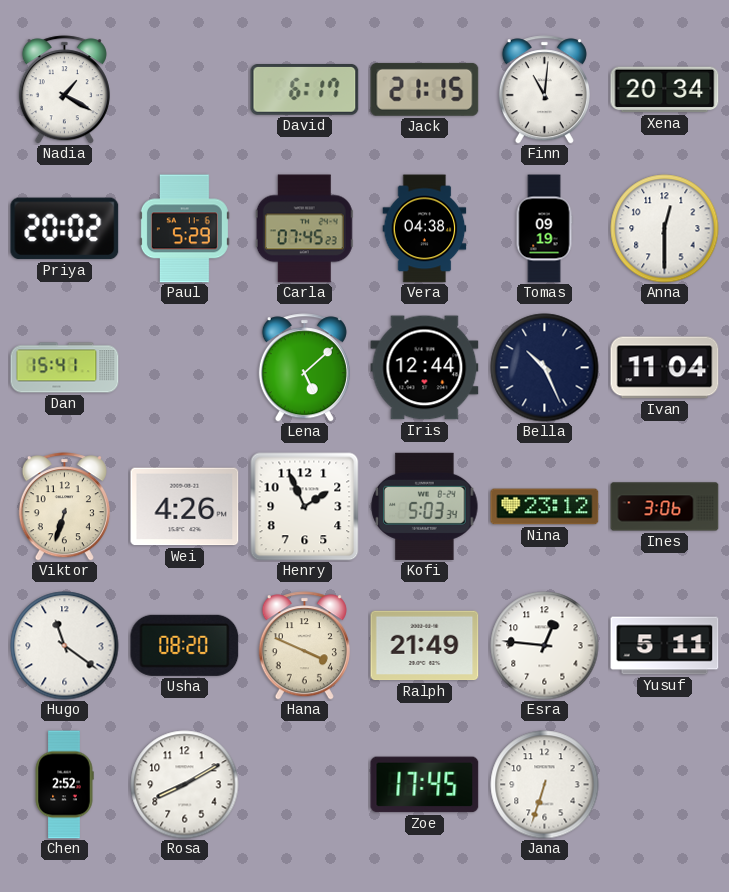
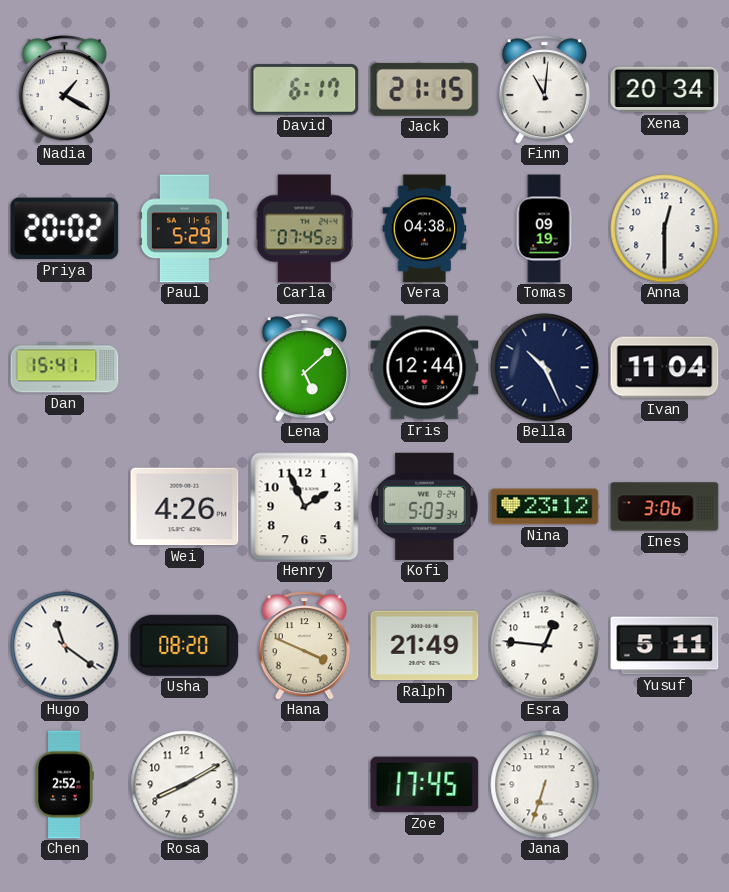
Viktor: 6:33 -> none (64, 507)
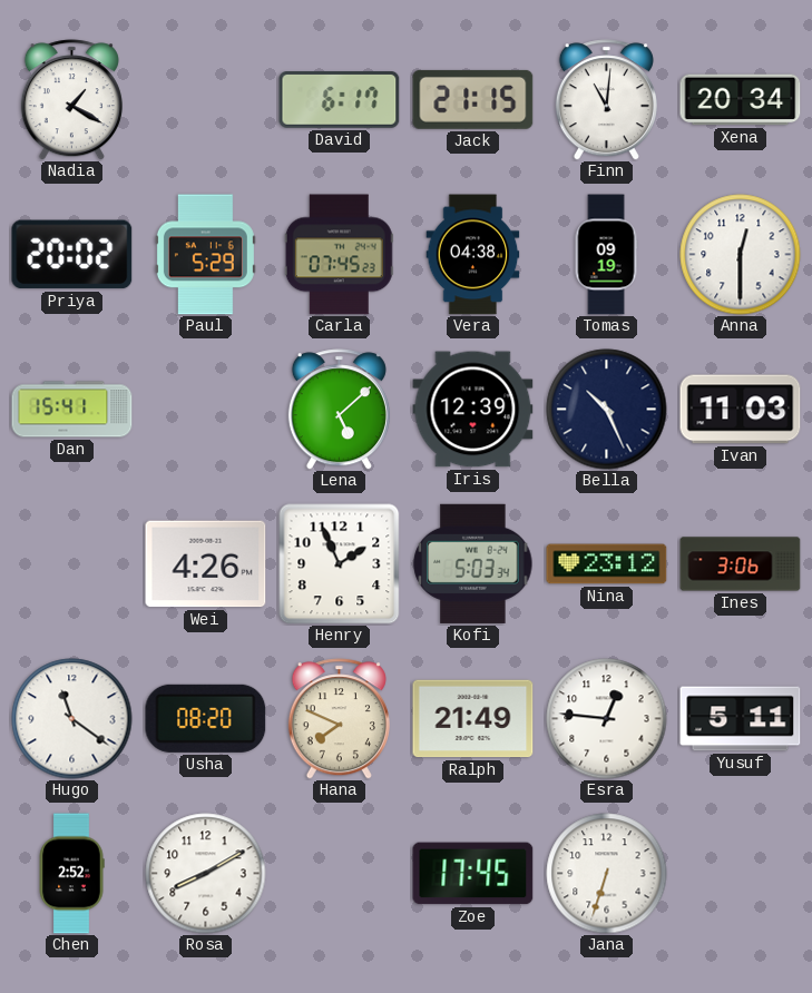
Iris: 12:44 -> 12:39 (473, 410)
Ivan: 11:04 -> 11:03 (741, 410)
Hana: 3:49 -> 7:49 (339, 719)
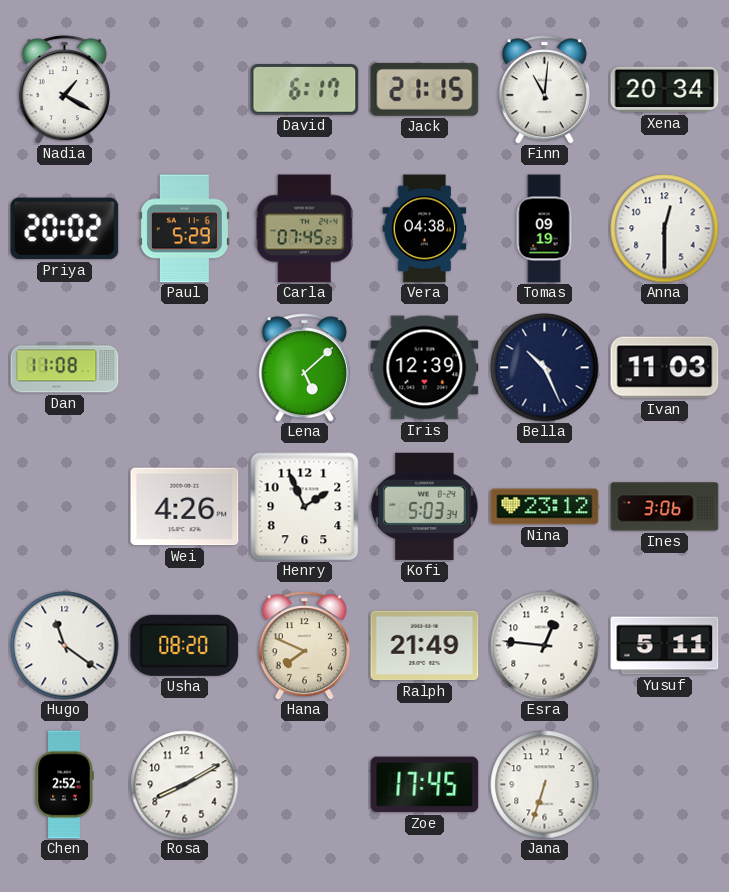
Dan: 15:41 -> 11:08 (65, 368)
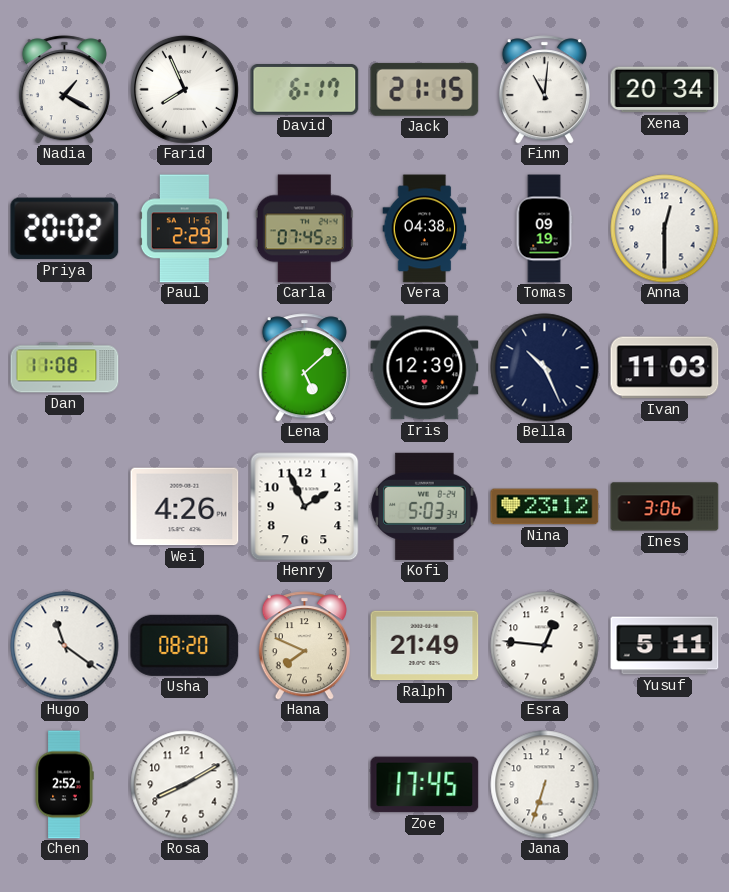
Farid: none -> 7:56 (184, 89)
Paul: 5:29 -> 2:29 (184, 229)
